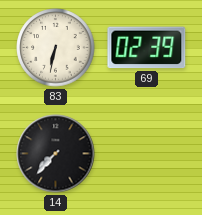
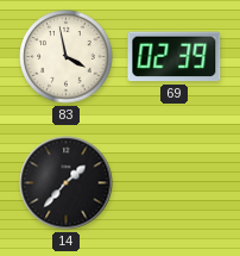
83: 6:32 -> 3:58 (67, 57)
14: 7:37 -> 1:37 (67, 183)
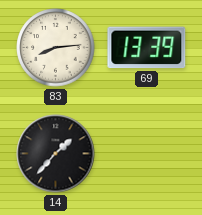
83: 3:58 -> 8:14 (56, 48)
69: 02:39 -> 13:39 (147, 48)
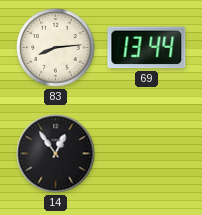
69: 13:39 -> 13:44 (147, 48)
14: 1:37 -> 12:54 (56, 154)
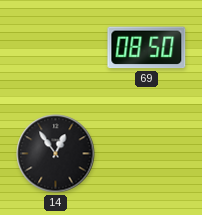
83: 8:14 -> none (56, 48)
69: 13:44 -> 08:50 (147, 48)
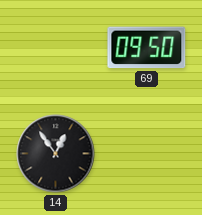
69: 08:50 -> 09:50 (147, 48)
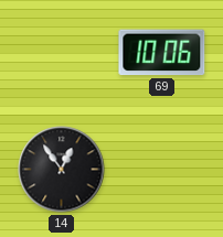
69: 09:50 -> 10:06 (162, 53)
